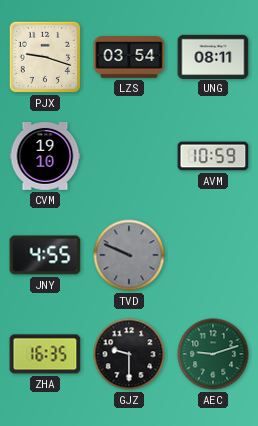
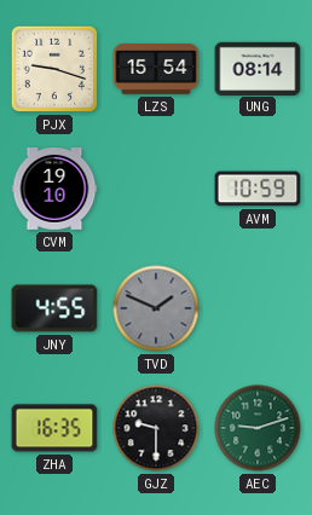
LZS: 03:54 -> 15:54 (156, 69)
UNG: 08:11 -> 08:14 (258, 68)
TVD: 9:49 -> 1:49 (156, 308)
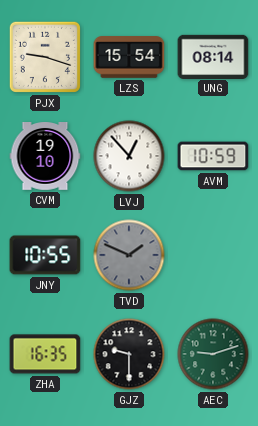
LVJ: none -> 12:53 (129, 156)
JNY: 4:55 -> 10:55 (45, 255)
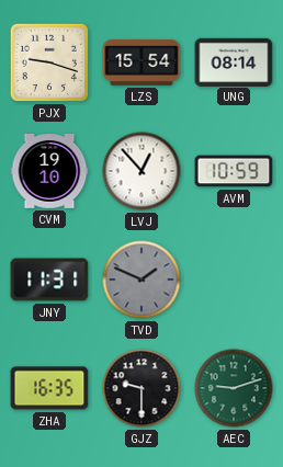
JNY: 10:55 -> 11:31 (49, 280)
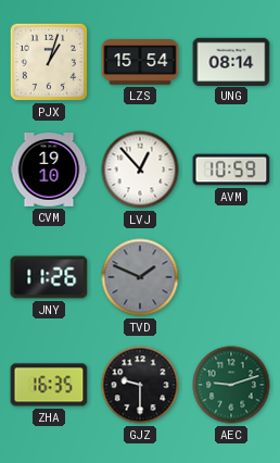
PJX: 9:18 -> 1:03 (49, 62)
JNY: 11:31 -> 11:26 (49, 277)
